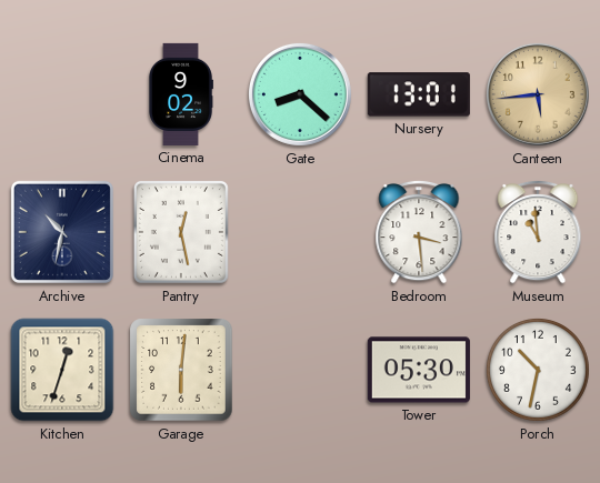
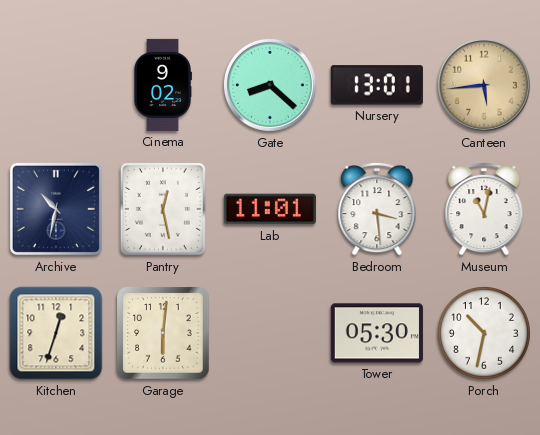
Lab: none -> 11:01 (270, 209)
Museum: 10:59 -> 11:02 (484, 209)
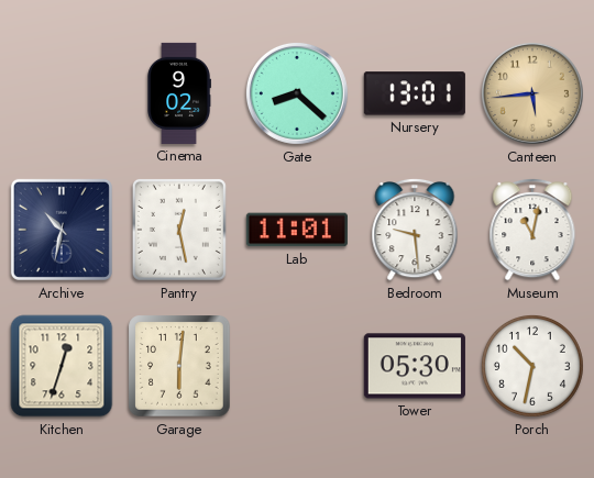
Bedroom: 3:29 -> 9:29 (415, 230)
